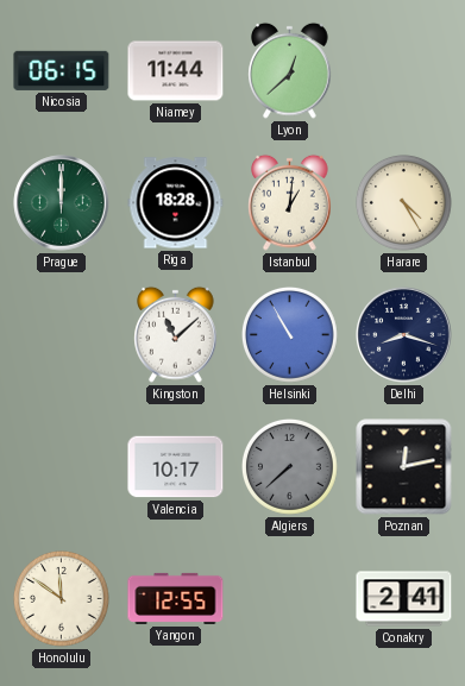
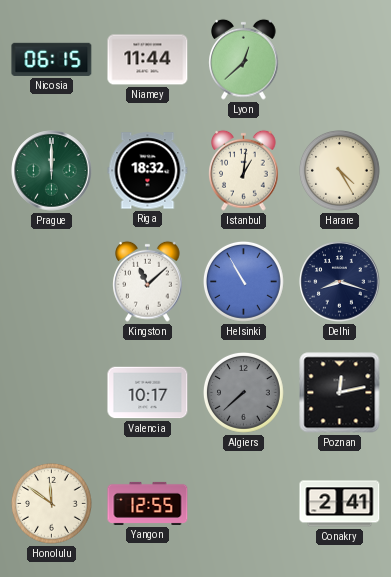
Riga: 18:28 -> 18:32 (148, 171)
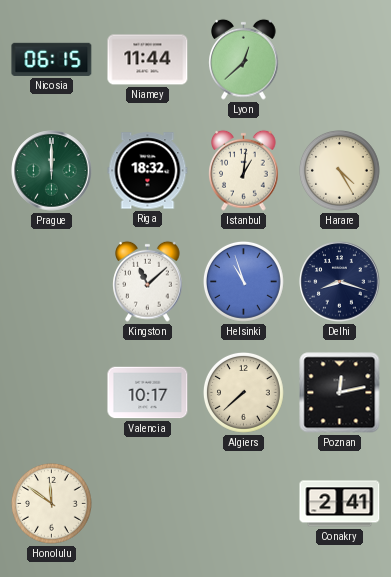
Helsinki: 10:55 -> 10:57 (244, 282)
Algiers dial: grey -> cream (244, 393)
Yangon: 12:55 -> none (148, 503)
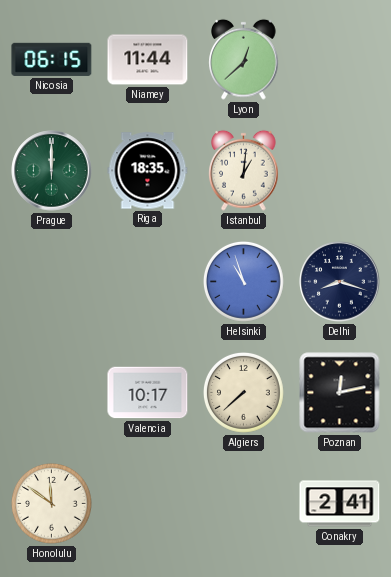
Riga: 18:32 -> 18:35 (148, 171)
Harare: 4:25 -> none (340, 171)
Kingston: 11:08 -> none (148, 281)
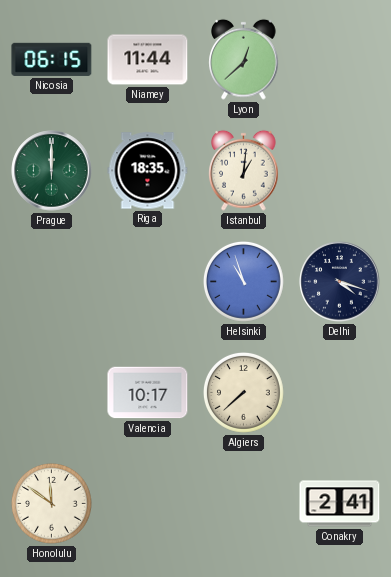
Delhi: 8:18 -> 4:18 (340, 282)
Poznan: 12:13 -> none (340, 393)
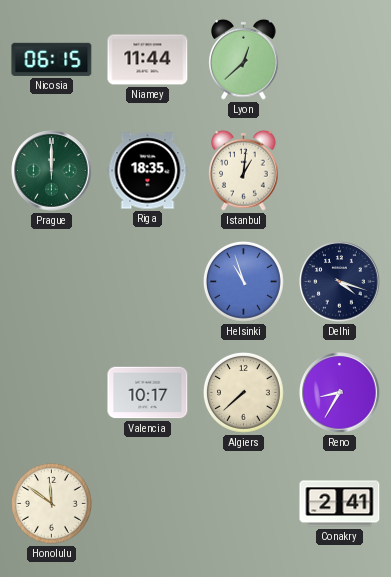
Reno: none -> 8:35 (340, 393)
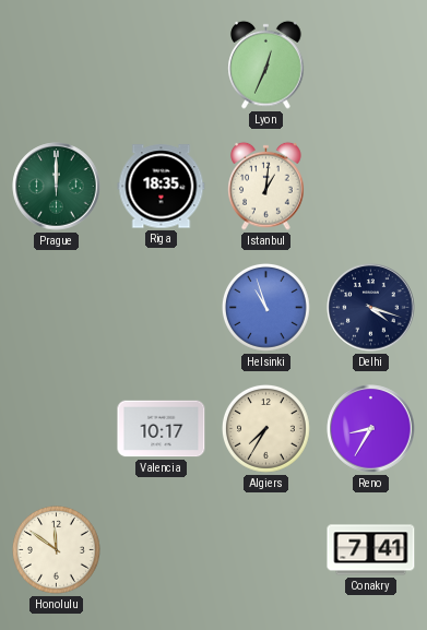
Nicosia: 06:15 -> none (52, 59)
Niamey: 11:44 -> none (148, 60)
Lyon: 12:38 -> 12:34 (266, 64)
Algiers: 7:38 -> 7:35 (266, 429)
Conakry: 2:41 -> 7:41 (371, 550)
